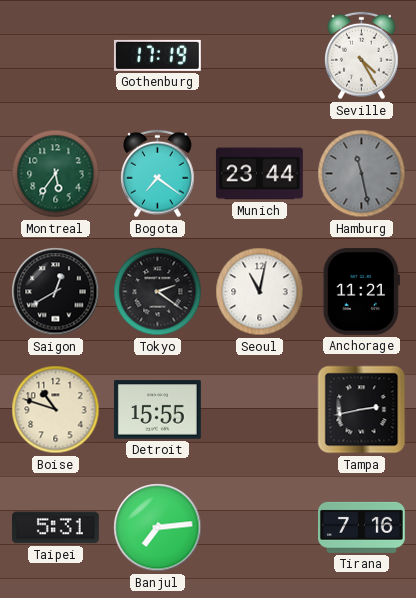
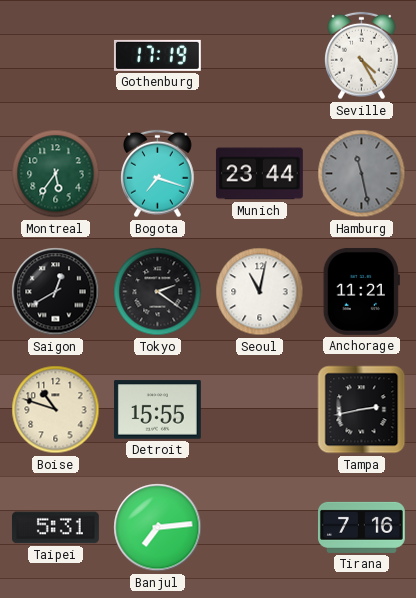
Bogota: 7:21 -> 7:18 (158, 174)
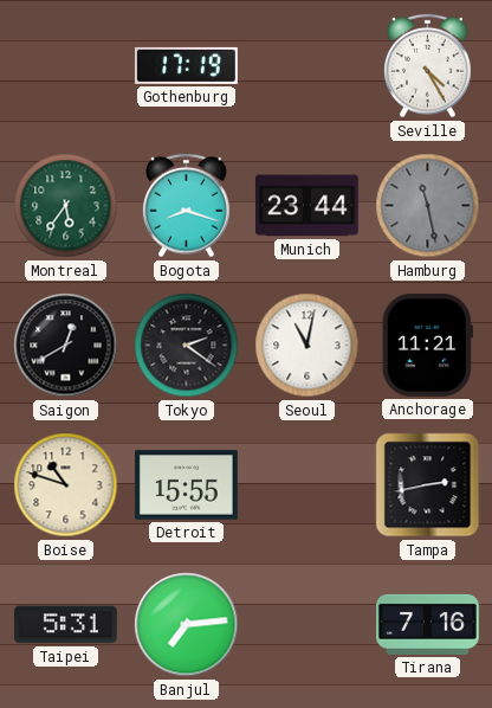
Bogota: 7:18 -> 8:18 (187, 206)
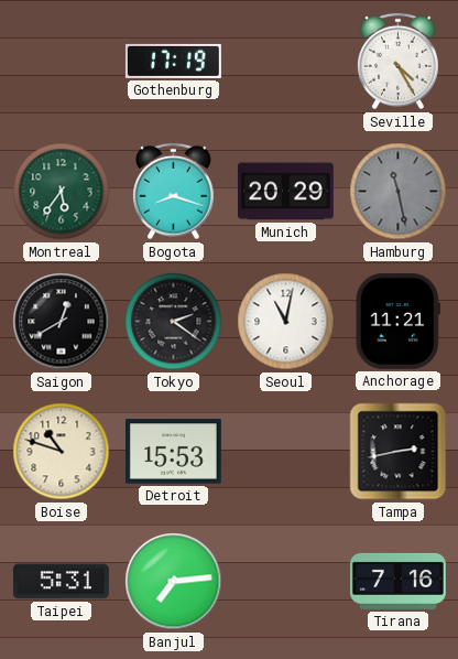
Munich: 23:44 -> 20:29 (285, 192)
Detroit: 15:55 -> 15:53 (173, 452)
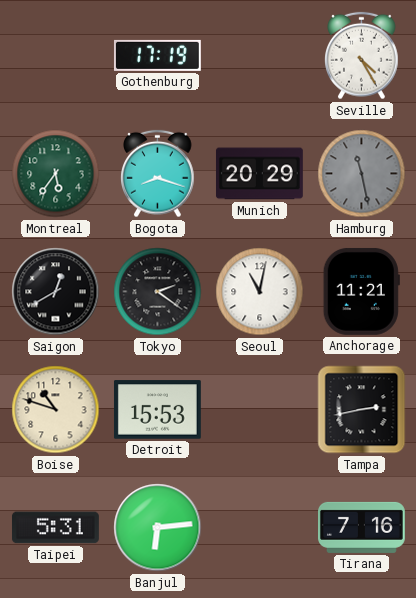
Banjul: 7:14 -> 6:14 (158, 528)
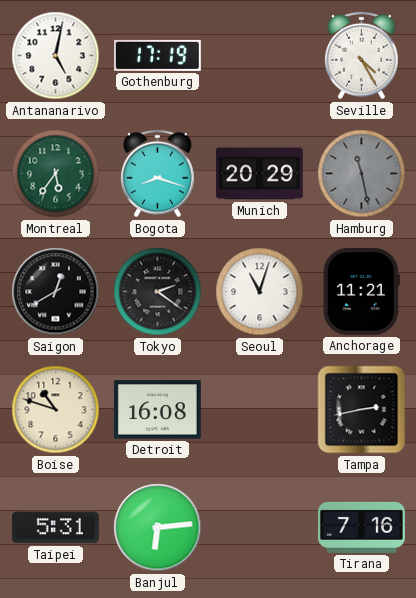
Antananarivo: none -> 5:02 (56, 56)
Seoul: 11:02 -> 11:03 (260, 292)
Detroit: 15:53 -> 16:08 (157, 410)
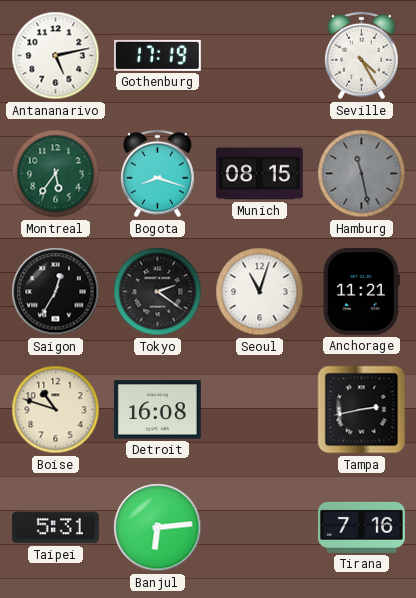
Antananarivo: 5:02 -> 5:13 (56, 56)
Munich: 20:29 -> 08:15 (259, 174)
Saigon: 12:40 -> 12:35 (56, 292)
